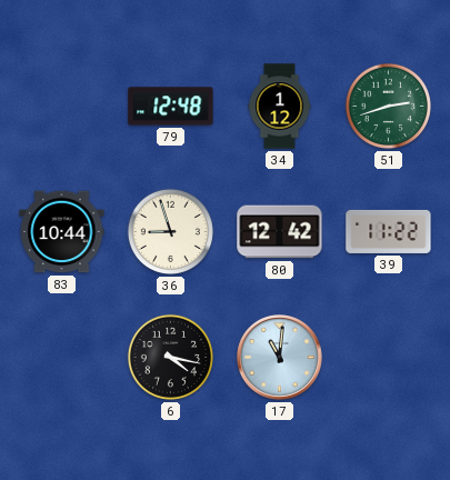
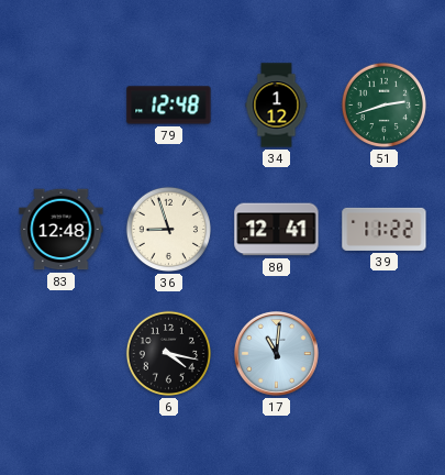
83: 10:44 -> 12:48 (62, 230)
80: 12:42 -> 12:41 (277, 230)
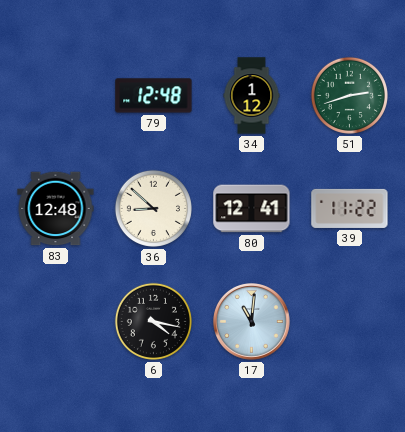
36: 8:57 -> 8:52 (153, 208)
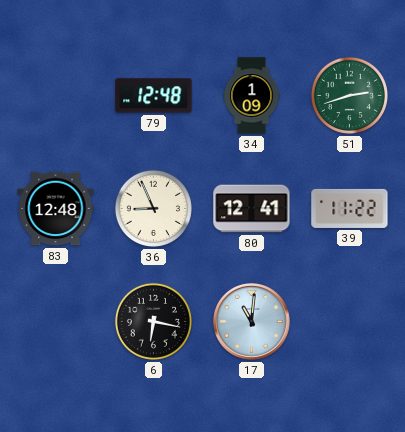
34: 1:12 -> 1:09 (252, 96)
36: 8:52 -> 8:56 (153, 208)
6: 4:17 -> 6:17 (153, 321)
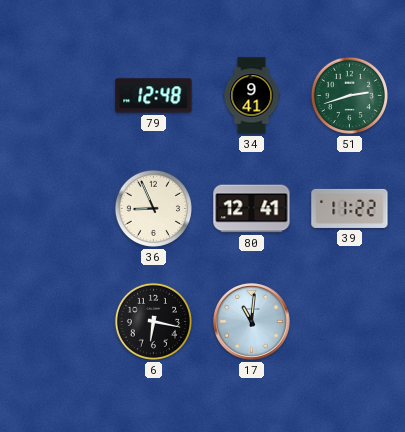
34: 1:09 -> 9:41 (252, 96)
83: 12:48 -> none (56, 209)
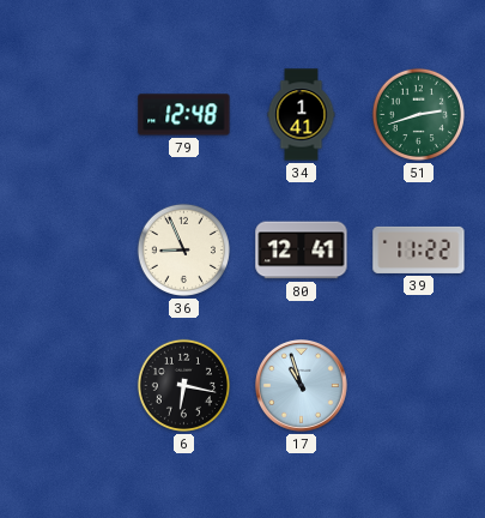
34: 9:41 -> 1:41 (302, 115)
17: 11:01 -> 10:57 (302, 386)
